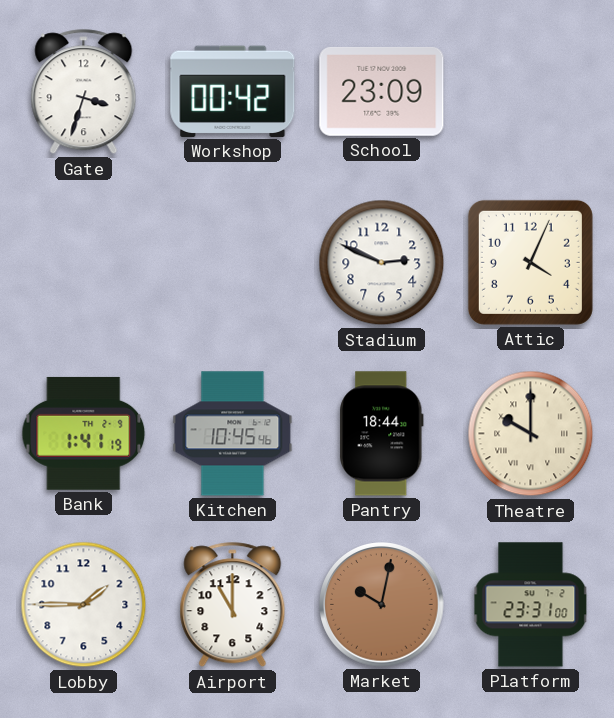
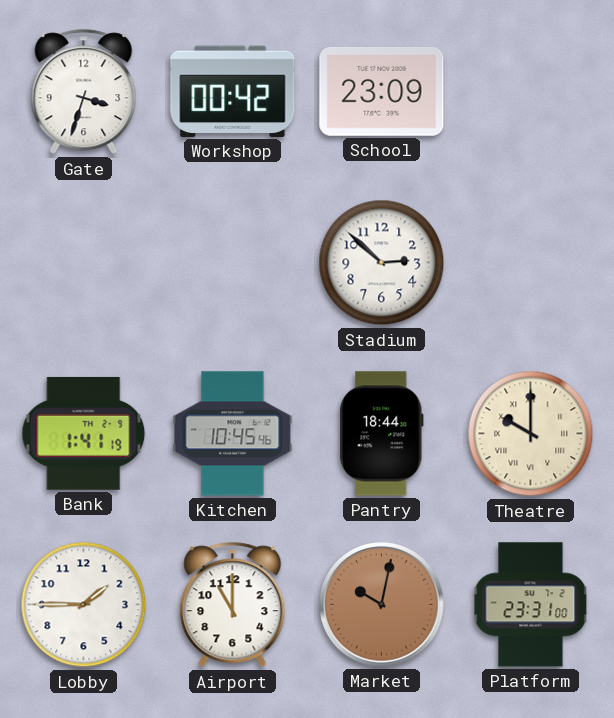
Stadium: 2:49 -> 2:52 (382, 263)
Attic: 4:04 -> none (530, 262)
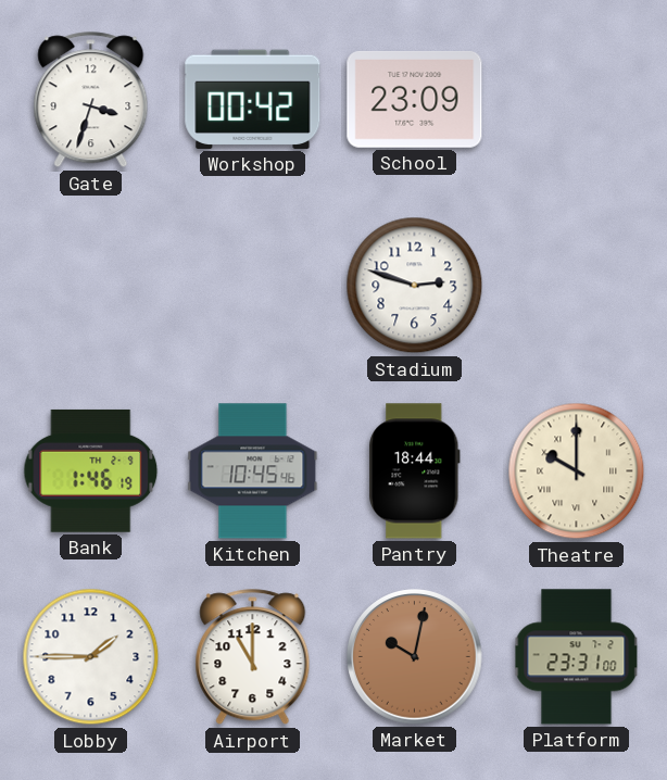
Stadium: 2:52 -> 2:48 (415, 286)
Bank: 1:41 -> 1:46 (91, 470)
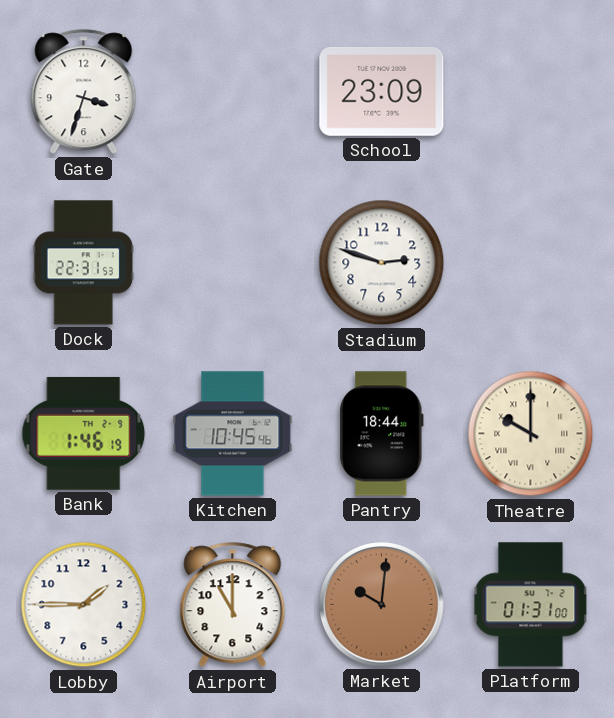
Workshop: 00:42 -> none (253, 99)
Dock: none -> 22:31 (84, 263)
Market: 10:02 -> 10:01 (382, 605)
Platform: 23:31 -> 01:31 (531, 605)
